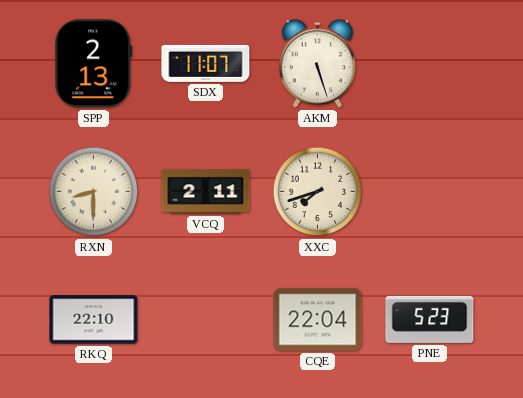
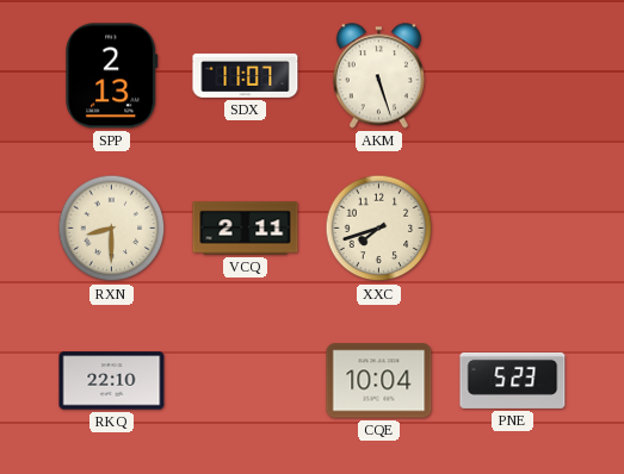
CQE: 22:04 -> 10:04 (379, 381)
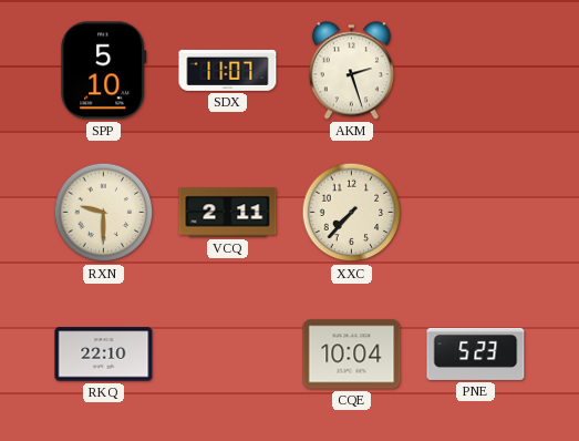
SPP: 2:13 -> 5:10 (104, 71)
AKM: 5:27 -> 2:27 (351, 71)
RXN: 8:30 -> 9:30 (104, 213)
XXC: 7:42 -> 7:37 (352, 213)
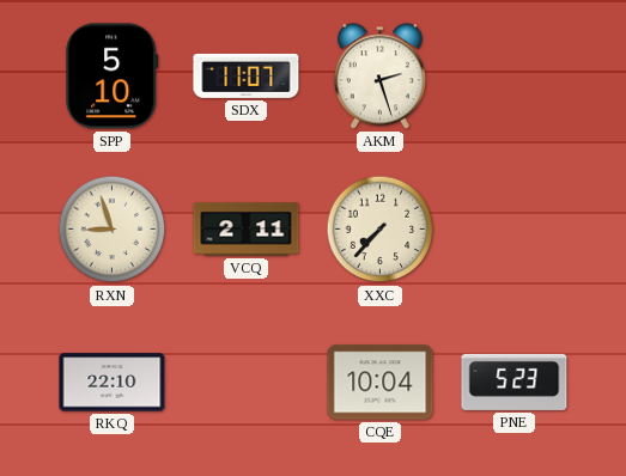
RXN: 9:30 -> 8:57 (113, 230)
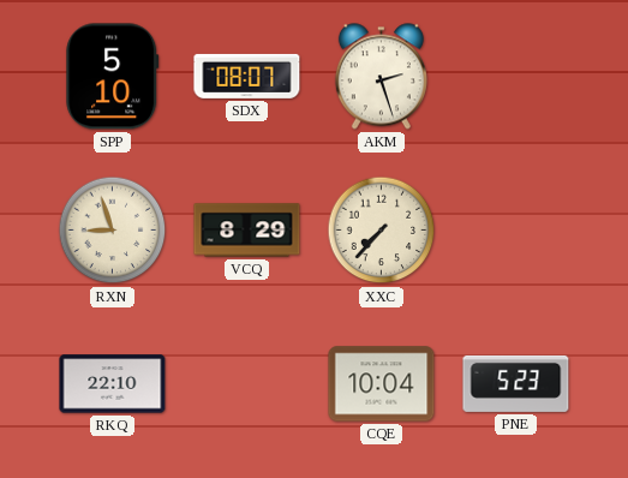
SDX: 11:07 -> 08:07 (247, 76)
VCQ: 2:11 -> 8:29 (247, 231)
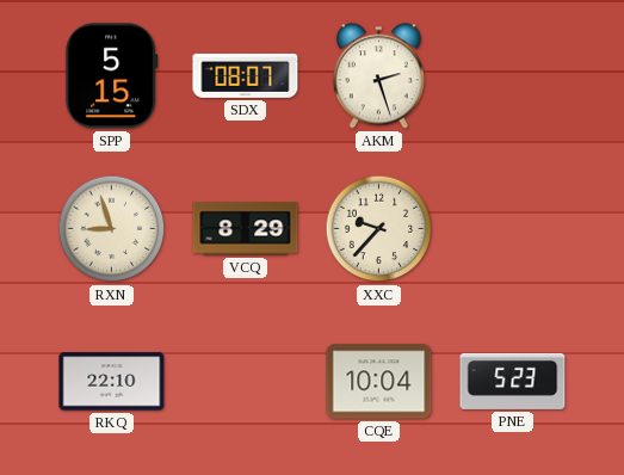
SPP: 5:10 -> 5:15 (112, 76)
XXC: 7:37 -> 9:37 (379, 229)
